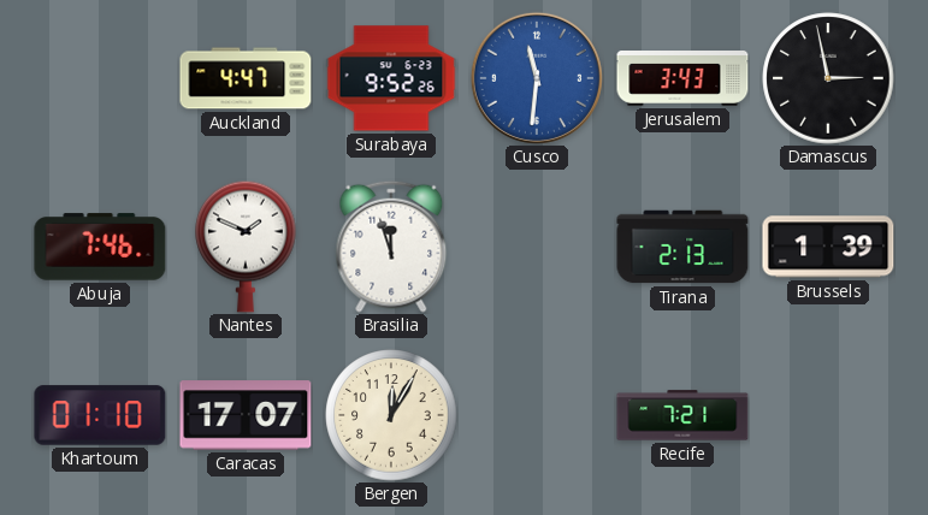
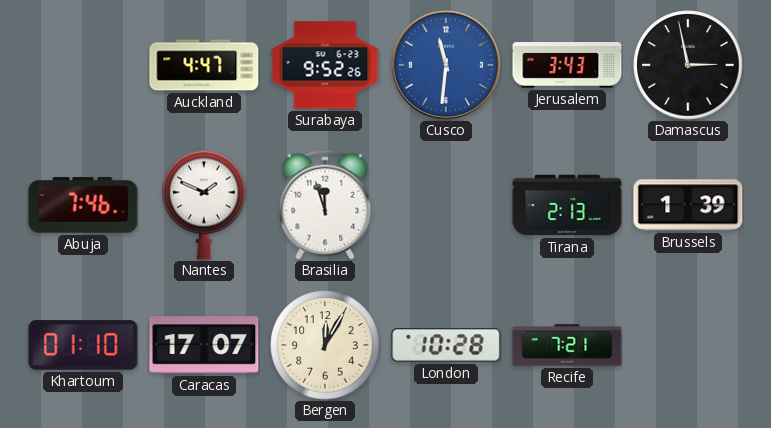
London: none -> 10:28 (446, 345)
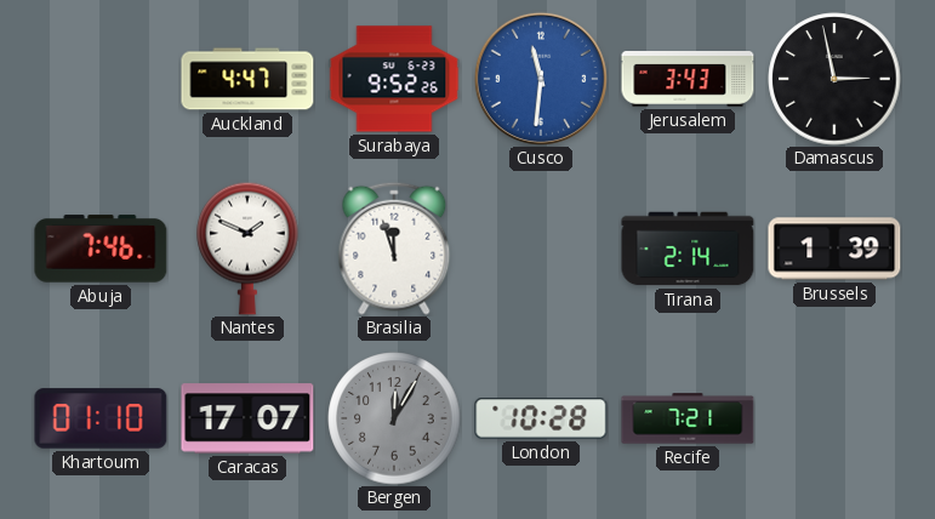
Tirana: 2:13 -> 2:14 (688, 249)
Bergen dial: cream -> grey (394, 418)
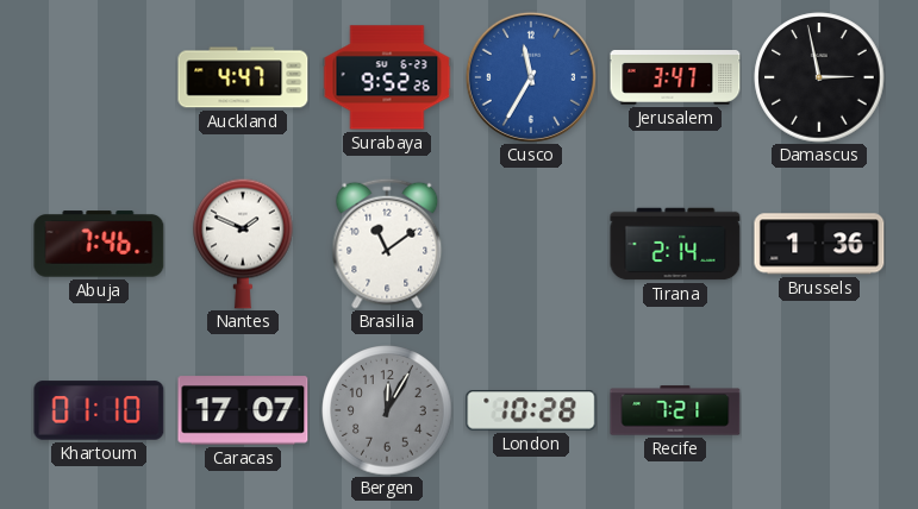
Cusco: 11:31 -> 11:35 (531, 77)
Jerusalem: 3:43 -> 3:47 (675, 78)
Brasilia: 11:57 -> 11:09 (387, 244)
Brussels: 1:39 -> 1:36 (819, 244)
